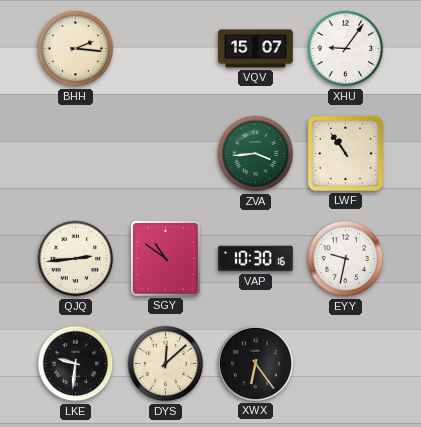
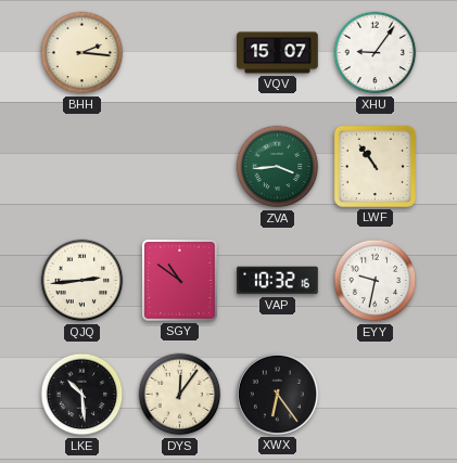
VAP: 10:30 -> 10:32 (278, 281)
LKE: 9:31 -> 10:29 (82, 395)
DYS: 12:08 -> 12:06 (180, 395)
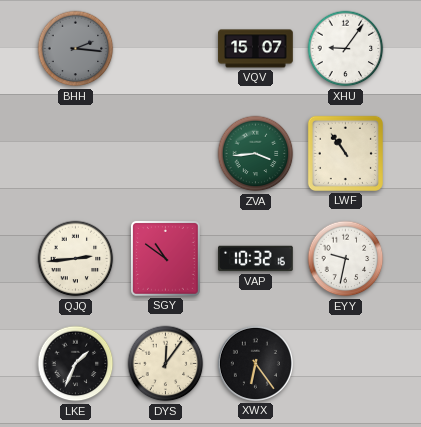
BHH dial: cream -> grey (76, 49)
LKE: 10:29 -> 1:34 (76, 364)
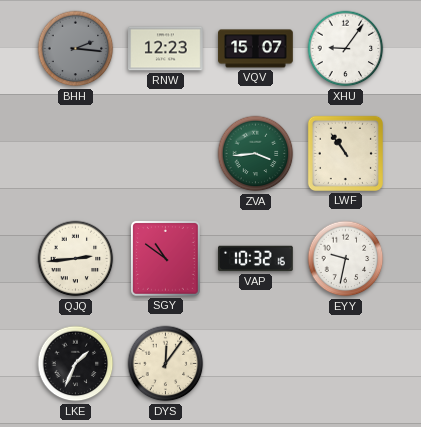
RNW: none -> 12:23 (166, 49)
XWX: 6:24 -> none (255, 363)
